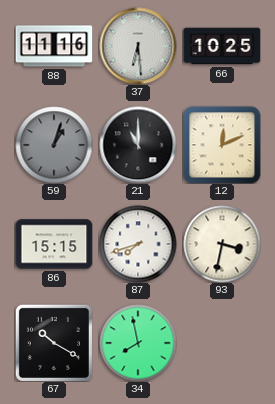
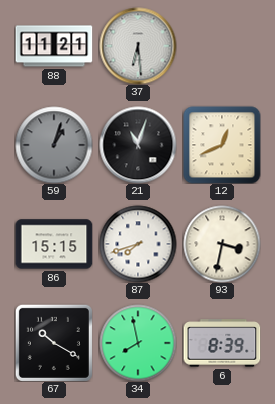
88: 11:16 -> 11:21 (54, 46)
66: 10:25 -> none (222, 46)
21: 11:00 -> 11:03 (138, 145)
12: 12:11 -> 12:41 (222, 145)
6: none -> 8:39 (222, 343)
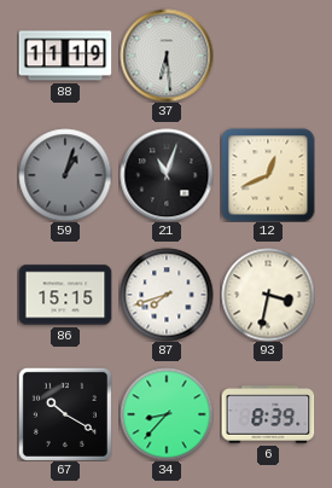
88: 11:21 -> 11:19 (65, 56)
34: 7:58 -> 8:37 (167, 414)
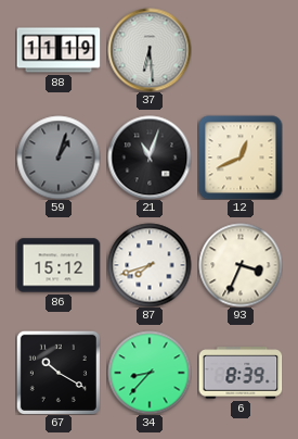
86: 15:15 -> 15:12 (59, 265)
93: 3:32 -> 3:34 (241, 265)
